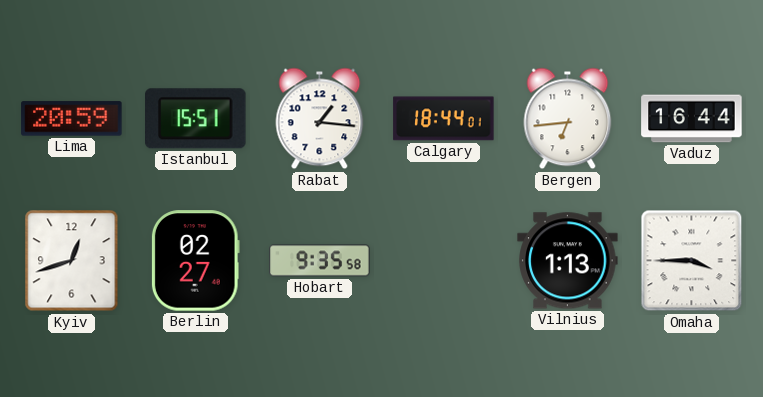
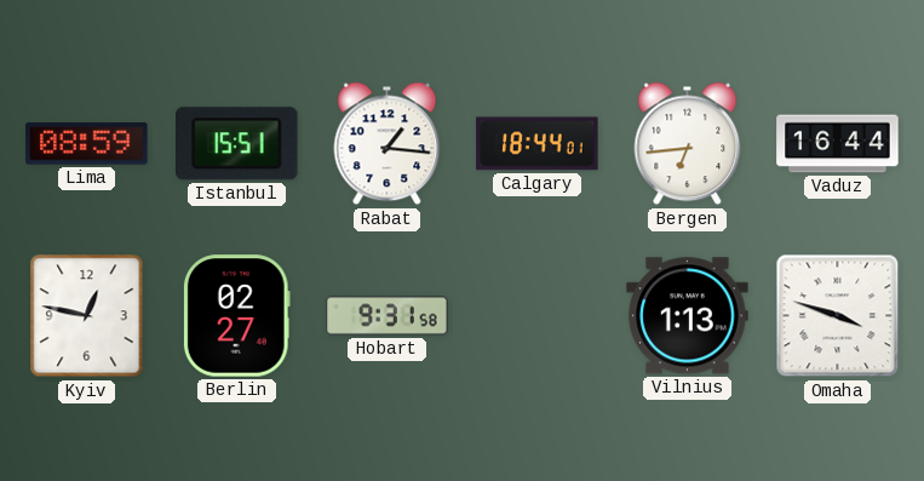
Lima: 20:59 -> 08:59 (87, 144)
Kyiv: 12:42 -> 12:47 (87, 316)
Hobart: 9:35 -> 9:31 (388, 316)
Omaha: 3:45 -> 3:48 (838, 316)
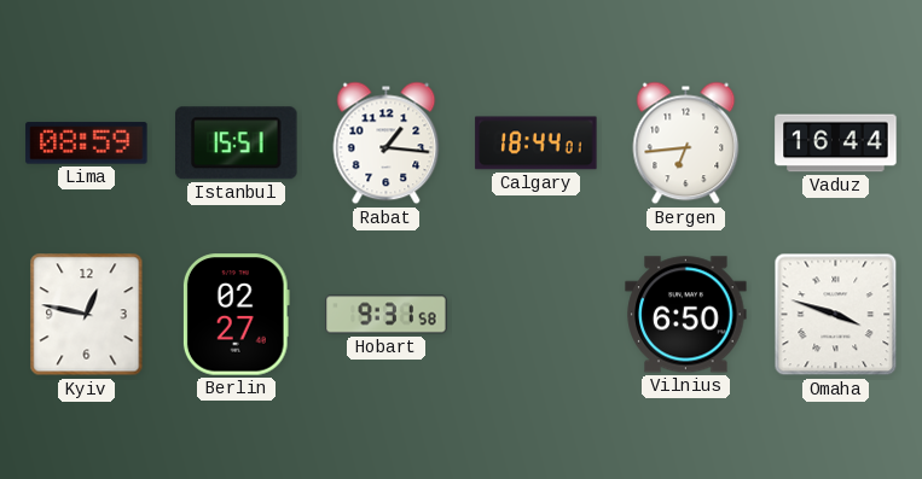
Vilnius: 1:13 -> 6:50 (686, 315)
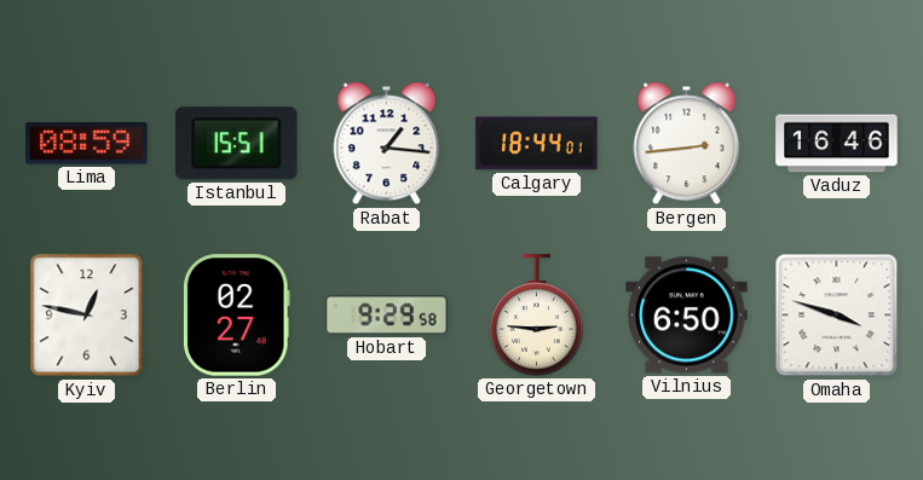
Bergen: 6:44 -> 2:44 (687, 144)
Vaduz: 16:44 -> 16:46 (837, 144)
Hobart: 9:31 -> 9:29 (387, 316)
Georgetown: none -> 2:46 (536, 316)
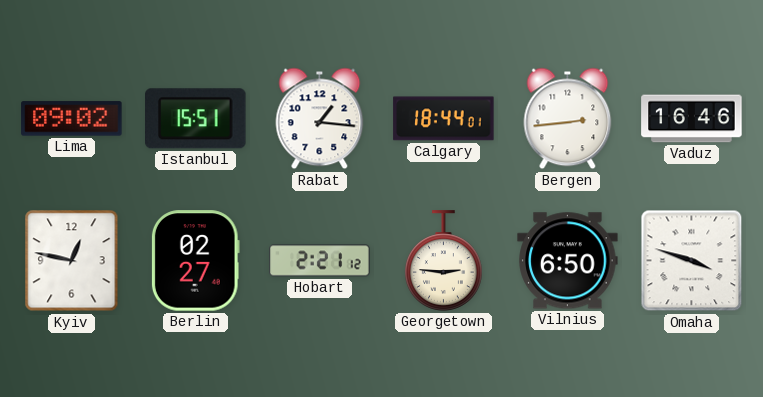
Lima: 08:59 -> 09:02 (72, 119)
Hobart: 9:29 -> 2:21 (320, 261)
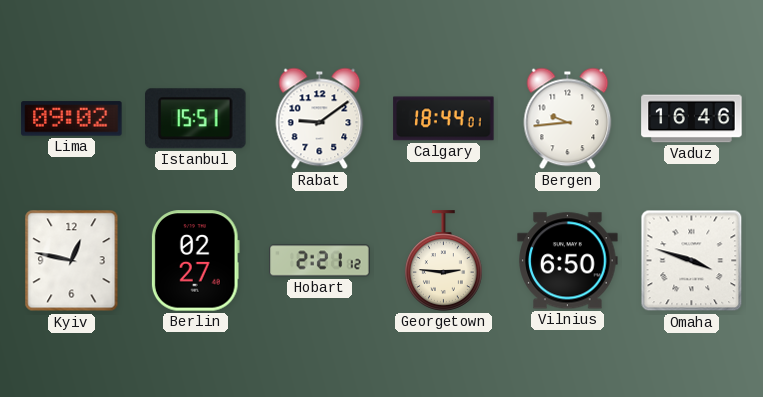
Rabat: 1:16 -> 9:09 (320, 119)
Bergen: 2:44 -> 9:44 (568, 119)
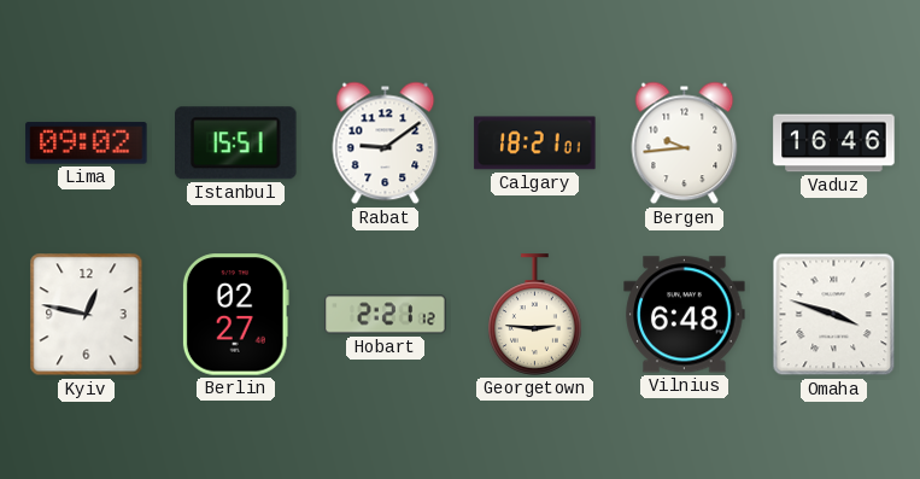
Calgary: 18:44 -> 18:21 (535, 144)
Vilnius: 6:50 -> 6:48 (685, 315)
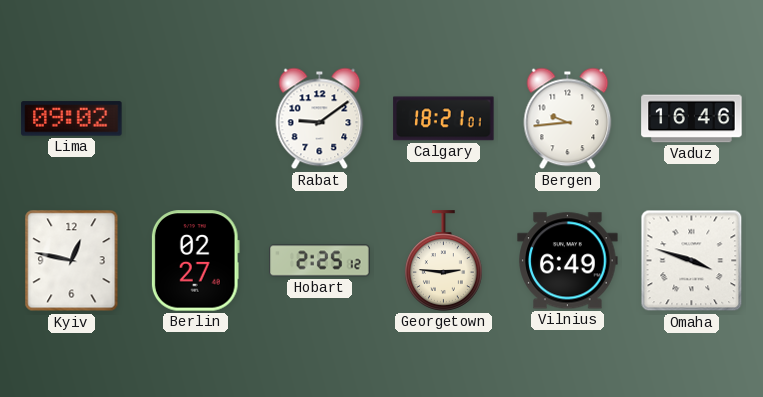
Istanbul: 15:51 -> none (236, 144)
Hobart: 2:21 -> 2:25 (320, 261)
Vilnius: 6:48 -> 6:49 (568, 261)
